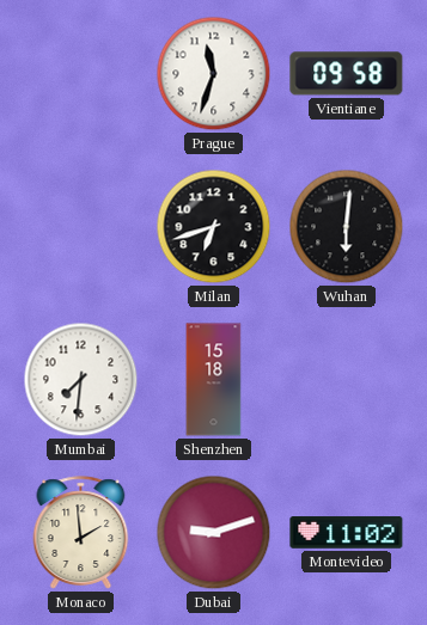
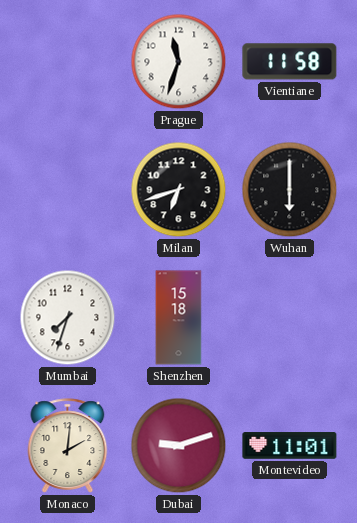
Vientiane: 09:58 -> 11:58 (290, 62)
Wuhan: 6:01 -> 6:00 (290, 190)
Mumbai: 7:31 -> 7:33 (68, 318)
Monaco: 1:59 -> 2:01 (68, 446)
Montevideo: 11:02 -> 11:01 (290, 446)
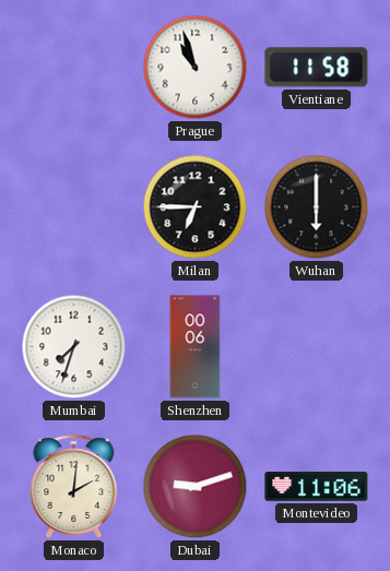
Prague: 11:33 -> 10:57 (196, 68)
Milan: 6:42 -> 6:45 (196, 207)
Shenzhen: 15:18 -> 00:06 (196, 347)
Montevideo: 11:01 -> 11:06 (317, 487)
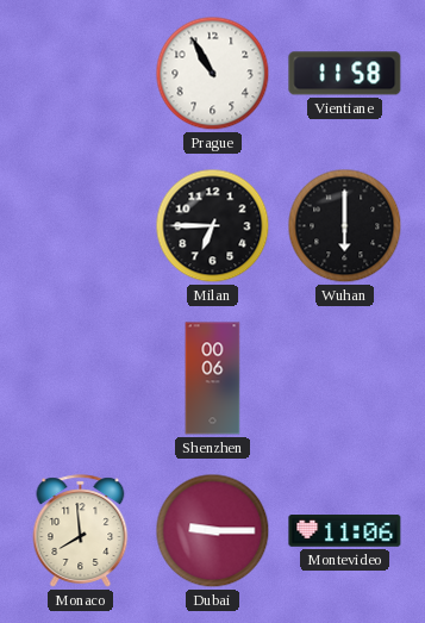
Prague: 10:57 -> 10:55 (213, 74)
Mumbai: 7:33 -> none (74, 347)
Monaco: 2:01 -> 7:59 (81, 531)
Dubai: 9:12 -> 9:15 (213, 531)
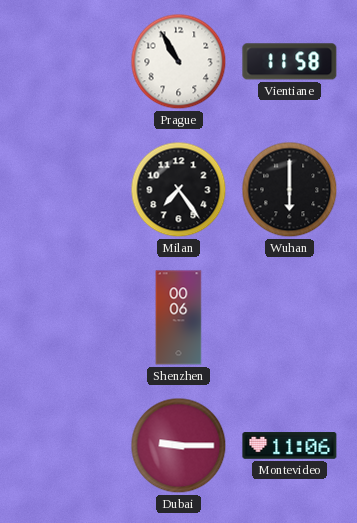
Milan: 6:45 -> 7:24 (179, 190)
Monaco: 7:59 -> none (81, 531)
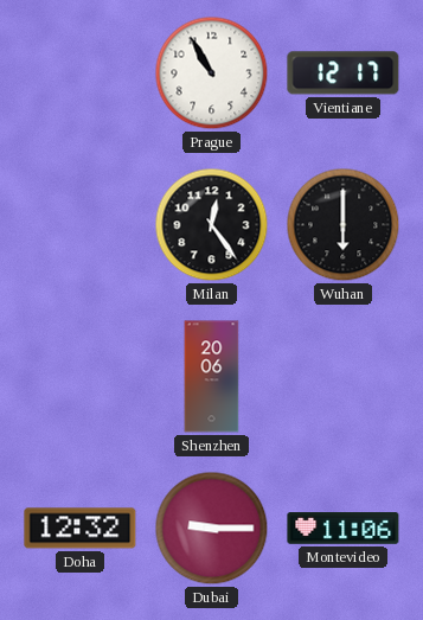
Vientiane: 11:58 -> 12:17 (344, 73)
Milan: 7:24 -> 12:24 (212, 225)
Shenzhen: 00:06 -> 20:06 (212, 377)
Doha: none -> 12:32 (81, 529)
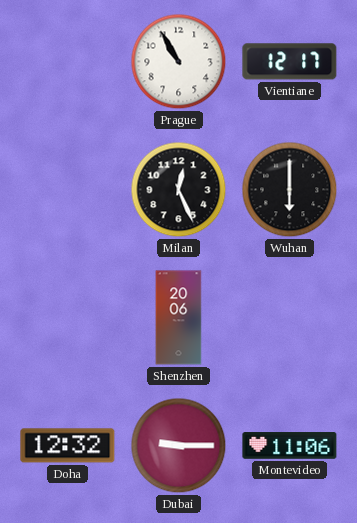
Milan: 12:24 -> 12:26 (179, 190)
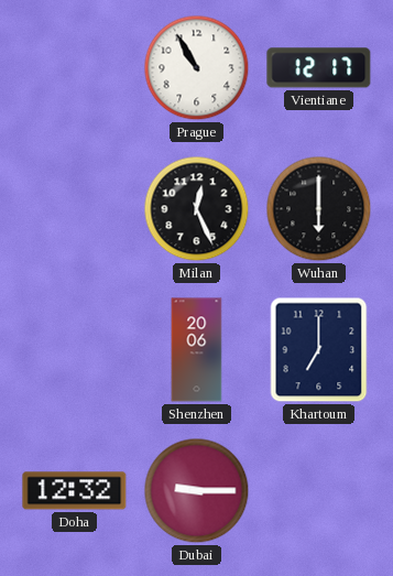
Khartoum: none -> 7:00 (319, 350)
Montevideo: 11:06 -> none (290, 446)
